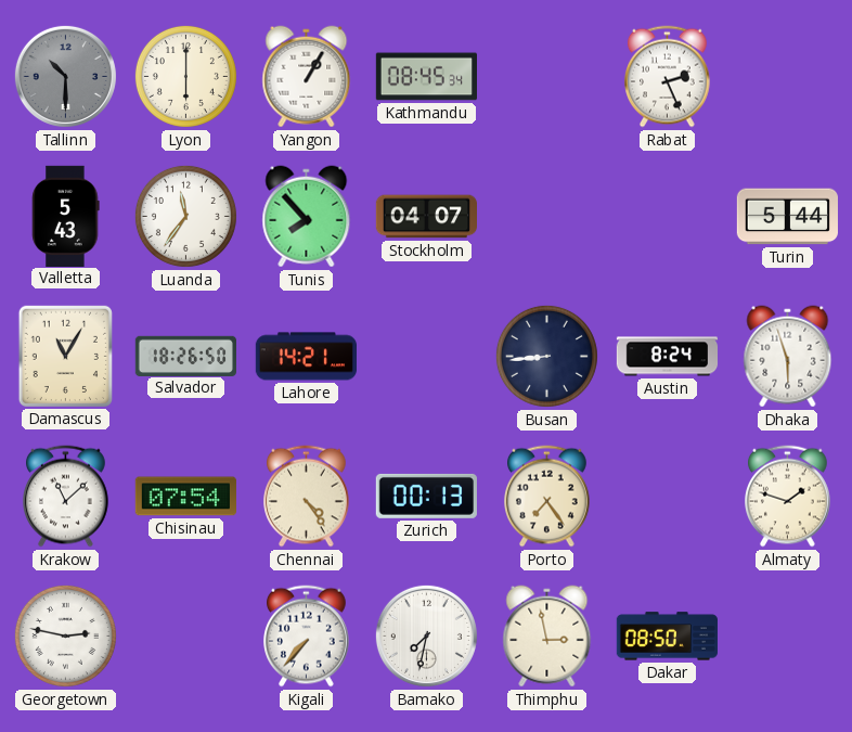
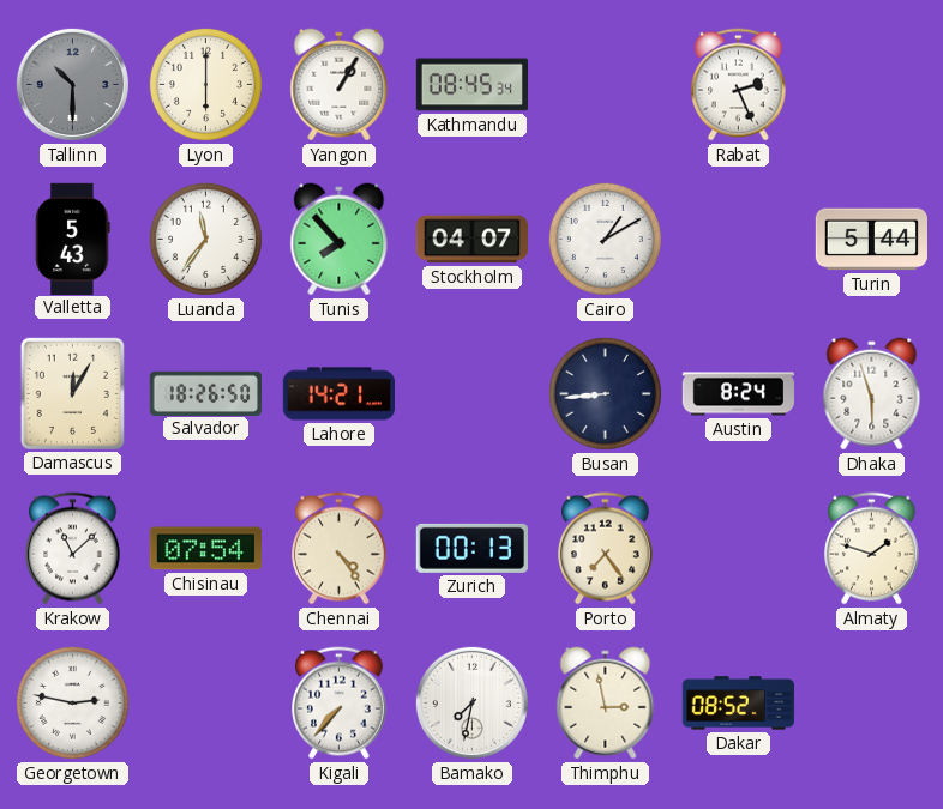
Cairo: none -> 1:10 (605, 239)
Damascus: 11:05 -> 12:05 (72, 393)
Dakar: 08:50 -> 08:52 (738, 704)
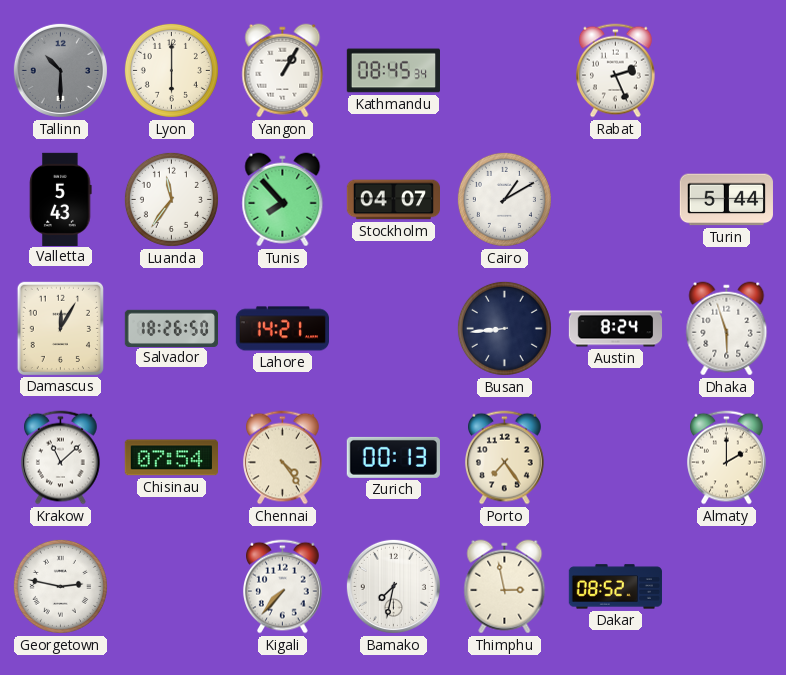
Almaty: 1:48 -> 2:00 (727, 458)
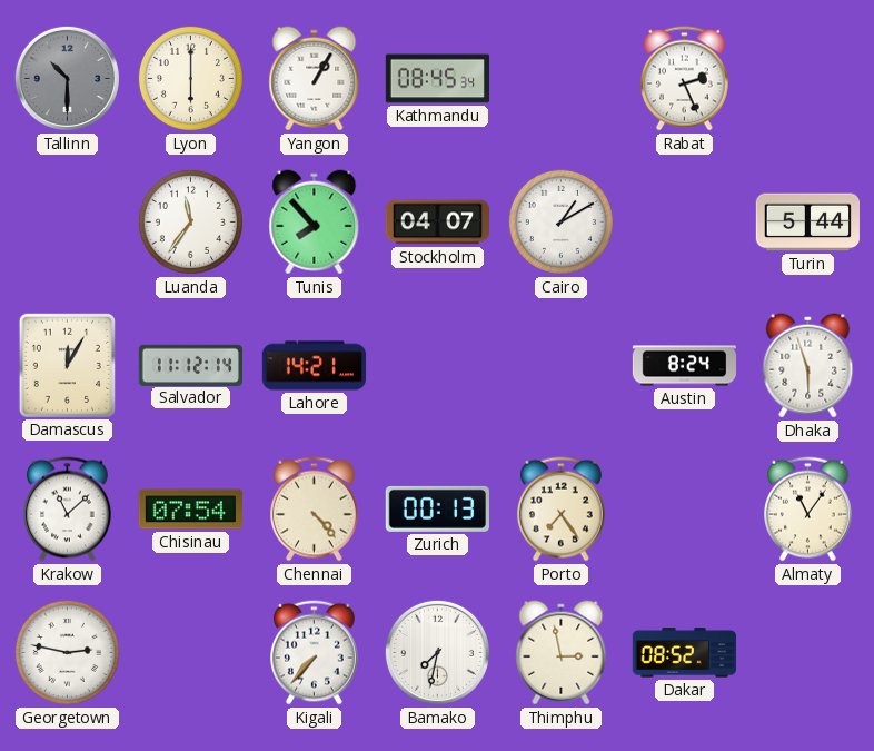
Valletta: 5:43 -> none (61, 199)
Salvador: 18:26 -> 11:12 (190, 365)
Busan: 8:44 -> none (504, 328)
Chennai: 4:24 -> 4:23 (315, 510)
Almaty: 2:00 -> 11:06 (808, 510)
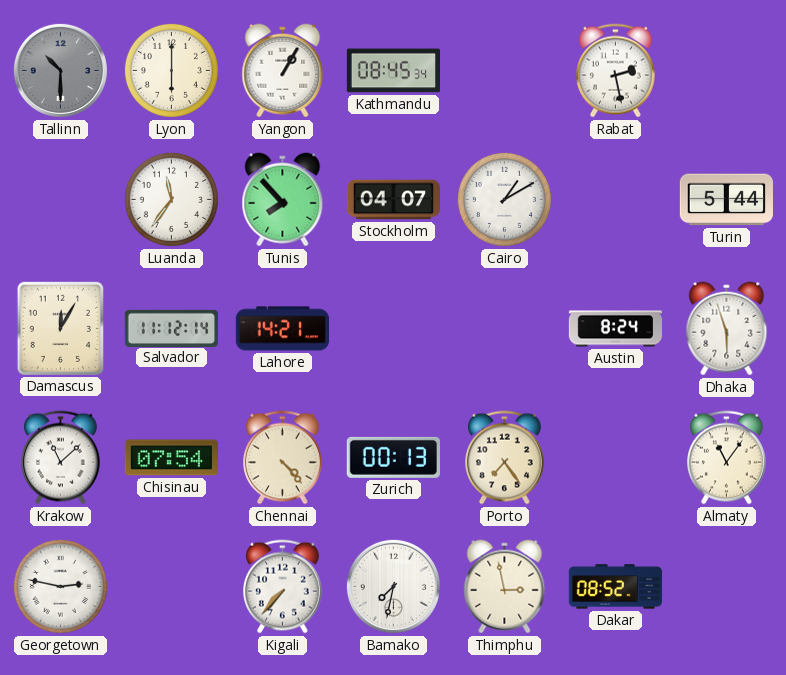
Rabat: 2:26 -> 2:28 (616, 71)
